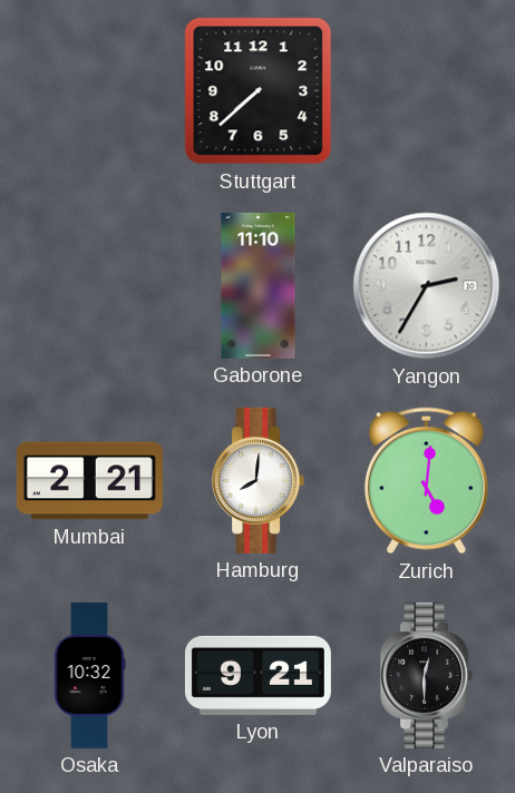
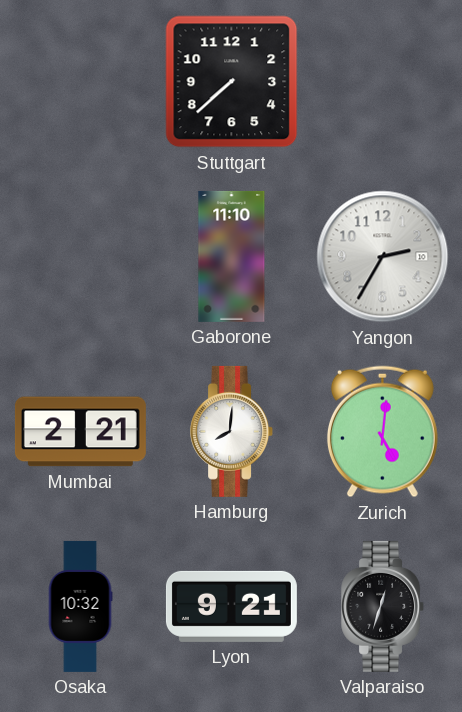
Valparaiso: 12:30 -> 12:33 (383, 606)
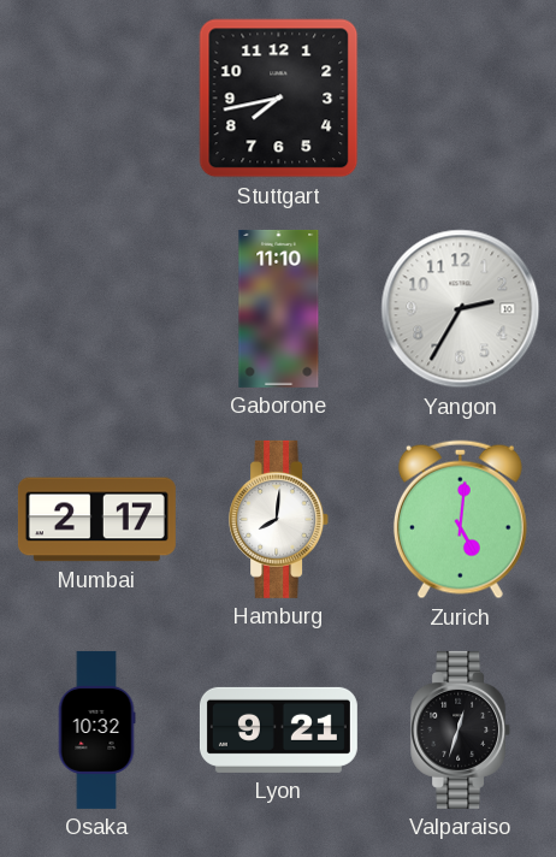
Stuttgart: 7:38 -> 7:43 (279, 99)
Mumbai: 2:21 -> 2:17 (96, 520)
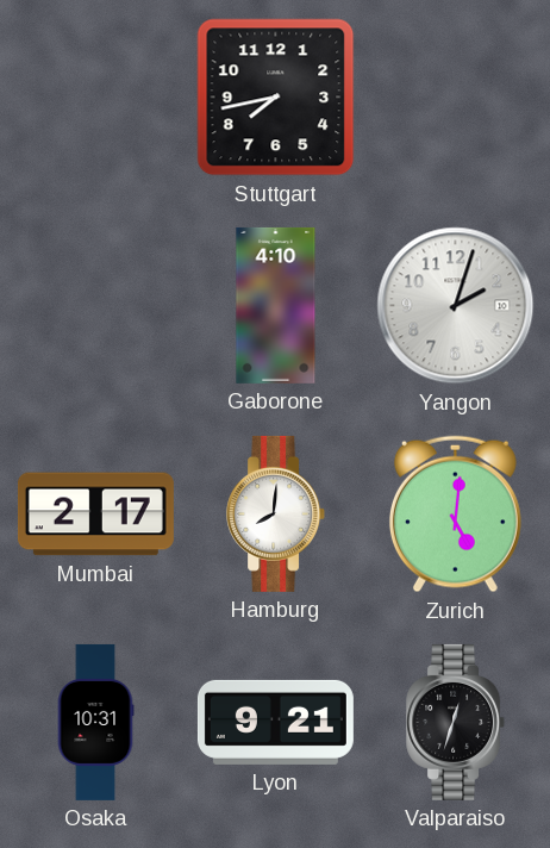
Gaborone: 11:10 -> 4:10 (276, 305)
Yangon: 2:35 -> 2:03 (456, 306)
Osaka: 10:32 -> 10:31 (95, 722)
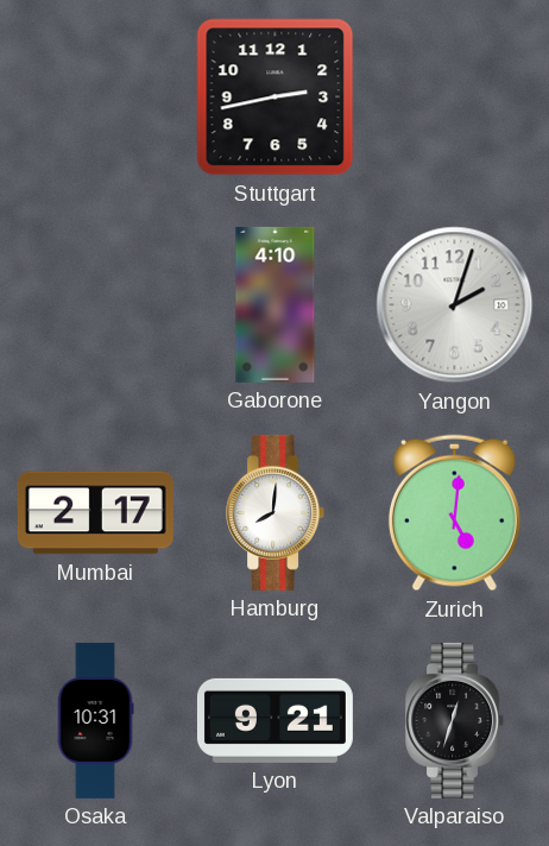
Stuttgart: 7:43 -> 2:43 (276, 97)
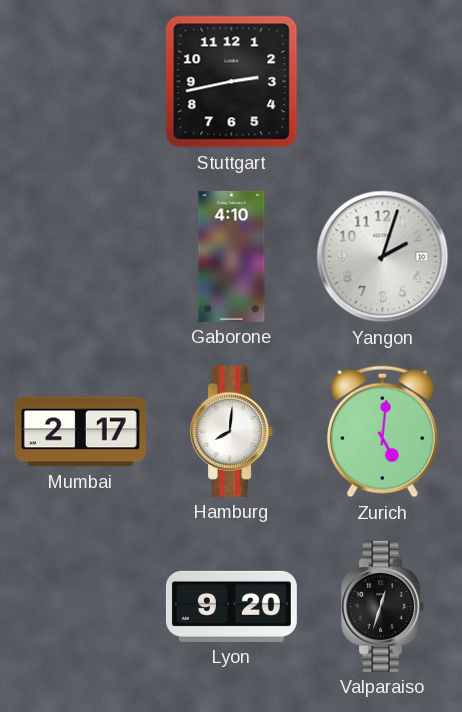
Osaka: 10:31 -> none (95, 720)
Lyon: 9:21 -> 9:20 (231, 606)
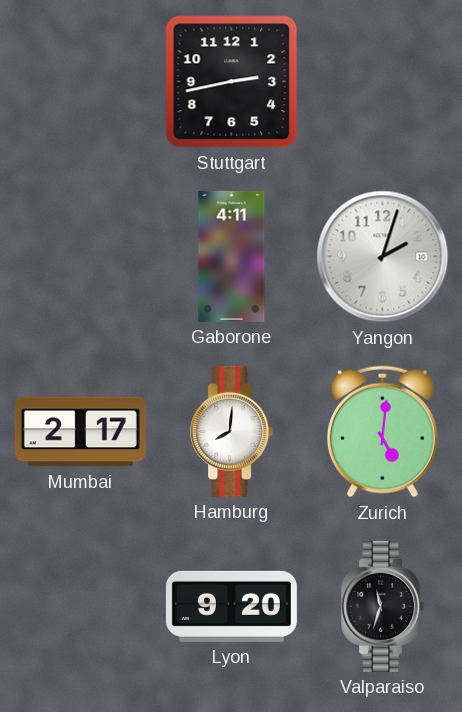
Gaborone: 4:10 -> 4:11 (232, 256)
Valparaiso: 12:33 -> 11:33 (383, 606)
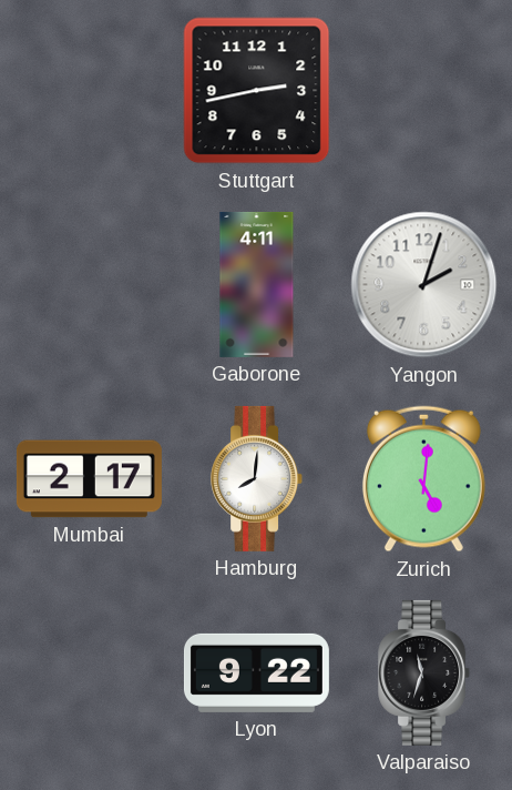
Lyon: 9:20 -> 9:22 (256, 672)
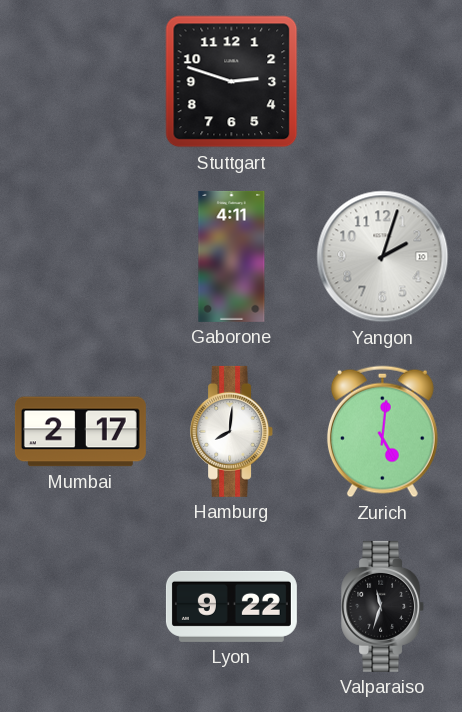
Stuttgart: 2:43 -> 2:48 (232, 82)
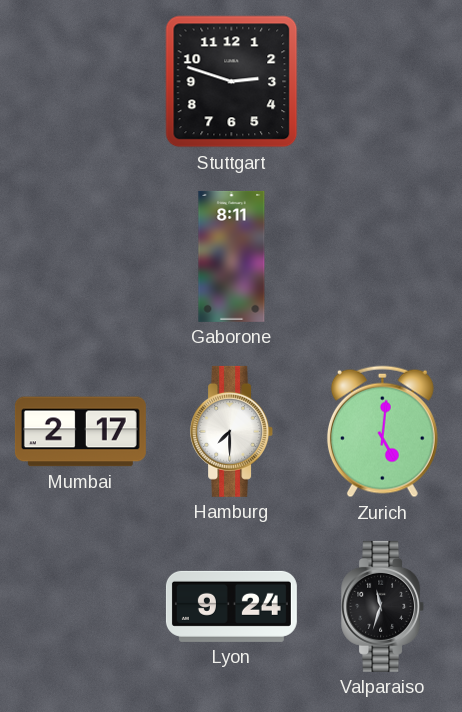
Gaborone: 4:11 -> 8:11 (232, 256)
Yangon: 2:03 -> none (383, 257)
Hamburg: 8:01 -> 7:30 (232, 431)
Lyon: 9:22 -> 9:24 (231, 606)
